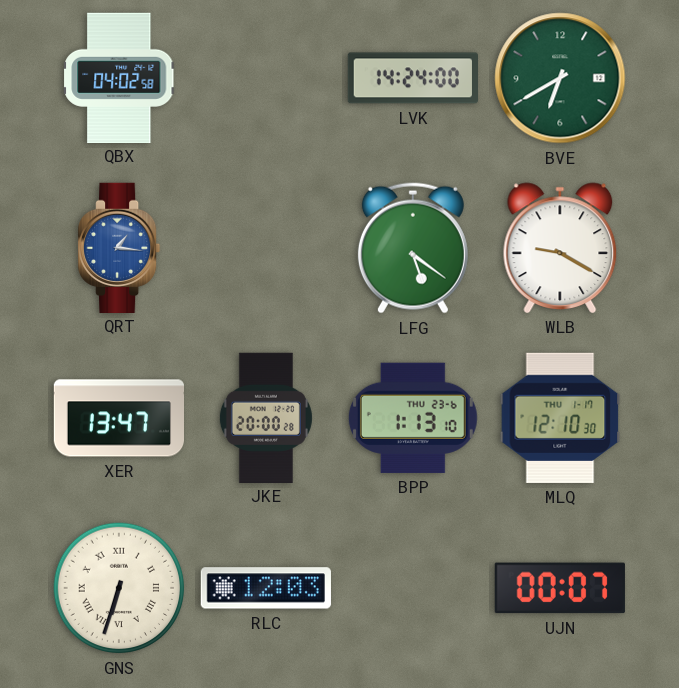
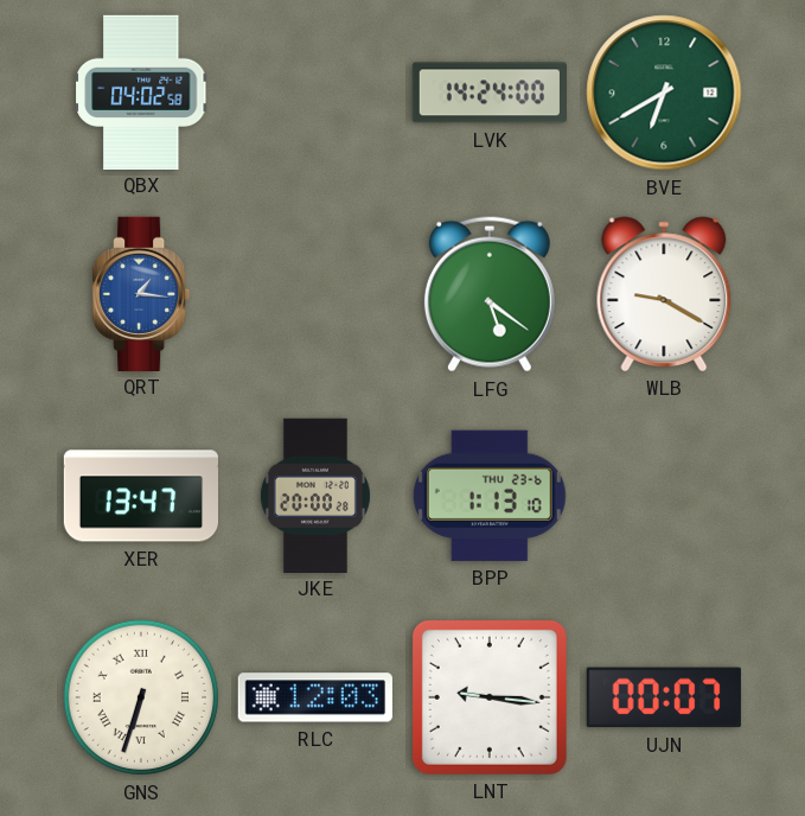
MLQ: 12:10 -> none (560, 418)
LNT: none -> 9:16 (490, 697)
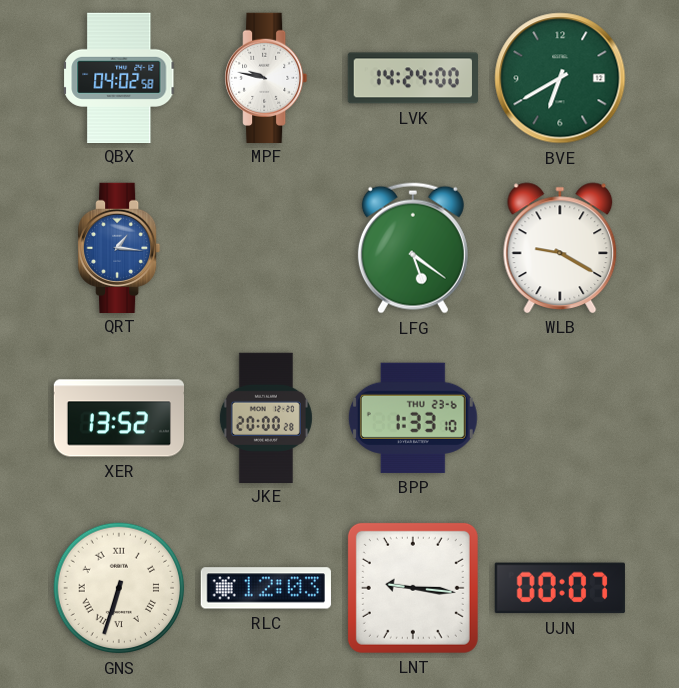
MPF: none -> 9:47 (266, 77)
XER: 13:47 -> 13:52 (118, 418)
BPP: 1:13 -> 1:33 (413, 418)
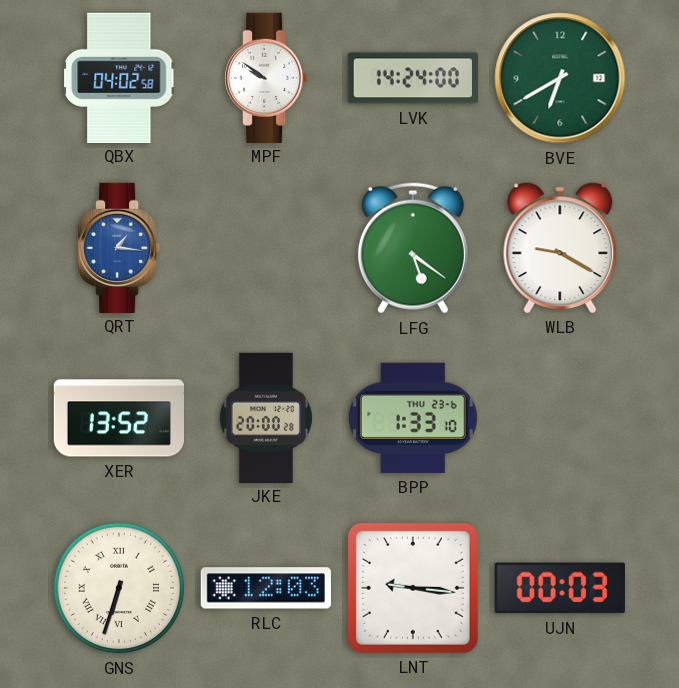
MPF: 9:47 -> 9:51 (266, 77)
UJN: 00:07 -> 00:03 (560, 588)
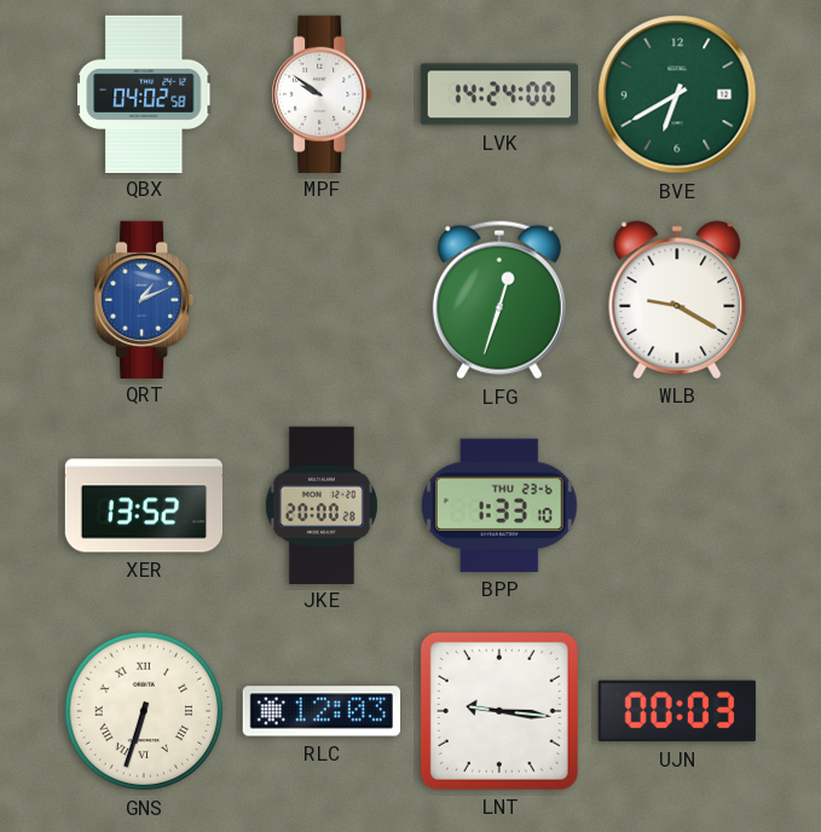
QRT: 1:16 -> 1:11 (144, 299)
LFG: 5:21 -> 12:33 (499, 300)
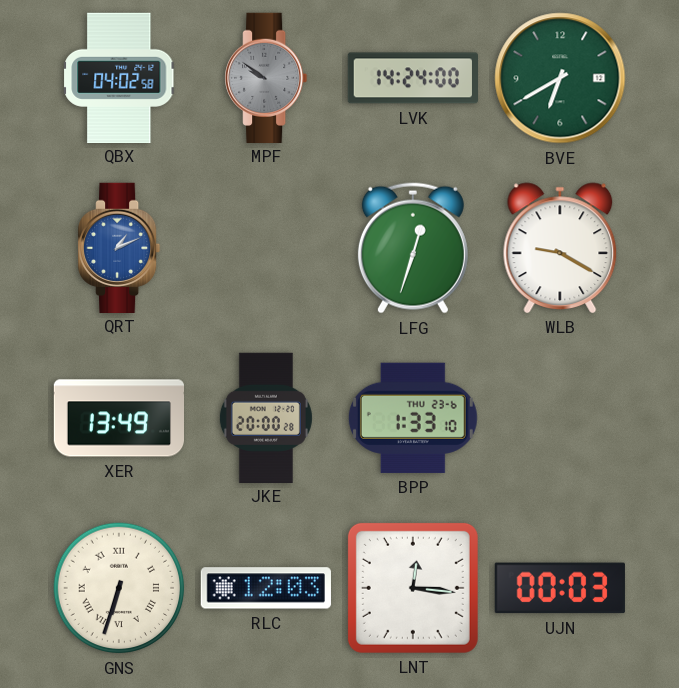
MPF dial: white -> grey (266, 77)
XER: 13:52 -> 13:49 (118, 418)
LNT: 9:16 -> 12:16 (413, 588)
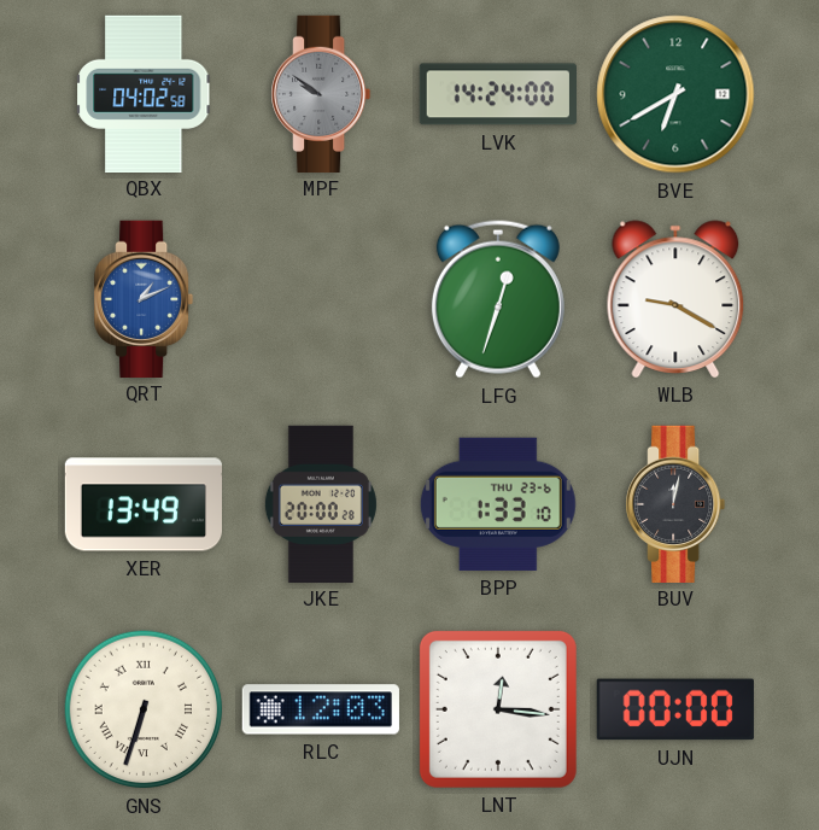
BUV: none -> 12:02 (675, 503)
UJN: 00:03 -> 00:00 (675, 709)
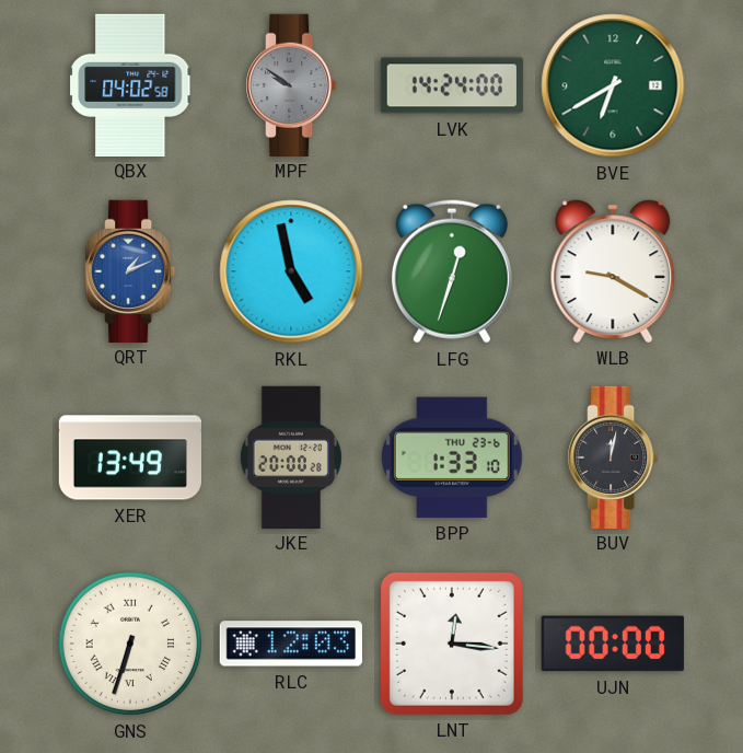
RKL: none -> 4:58 (291, 271)
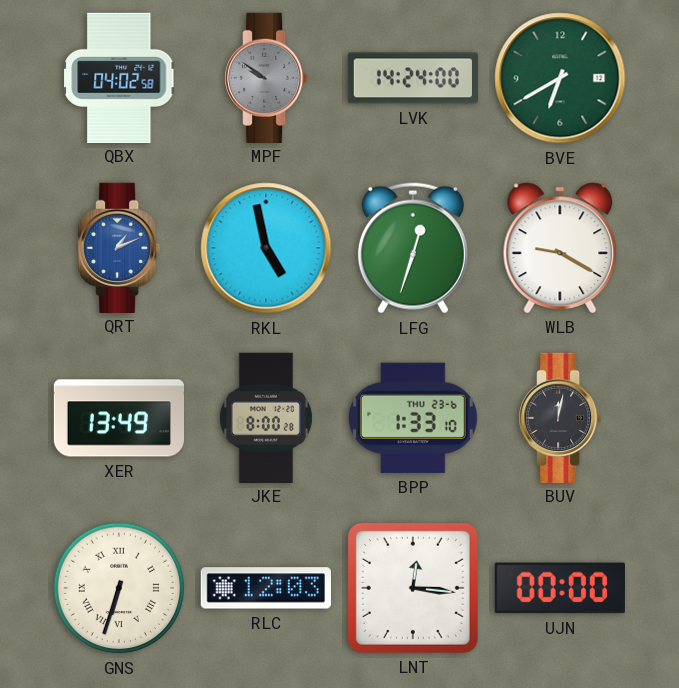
JKE: 20:00 -> 8:00 (266, 417)
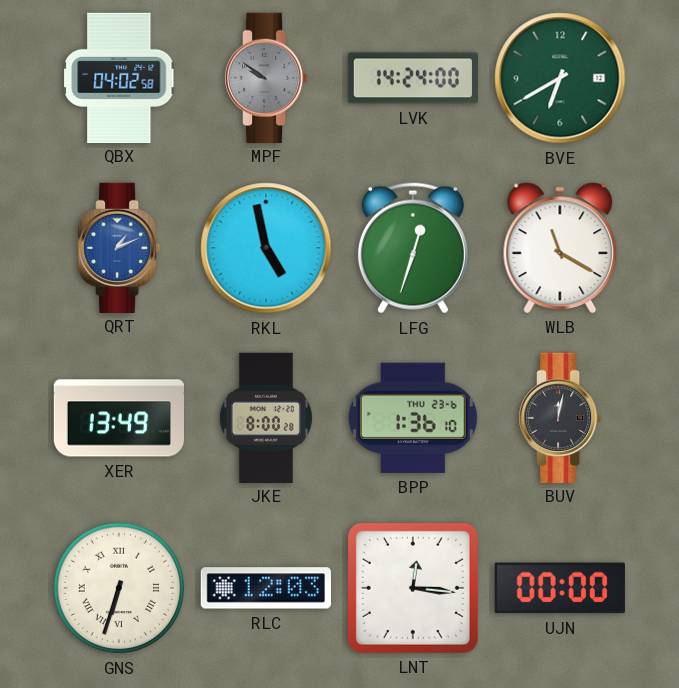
WLB: 9:20 -> 11:20 (560, 248)
BPP: 1:33 -> 1:36 (413, 418)
